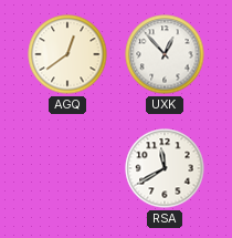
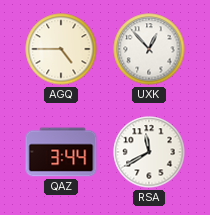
AGQ: 12:39 -> 4:45 (61, 49)
QAZ: none -> 3:44 (61, 152)
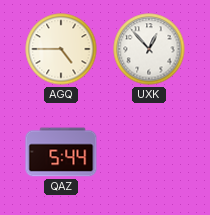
QAZ: 3:44 -> 5:44 (61, 152)
RSA: 11:40 -> none (149, 152)
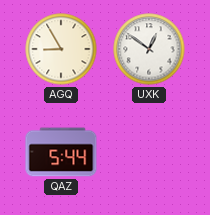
AGQ: 4:45 -> 8:55 (61, 49)
UXK: 12:53 -> 12:51 (149, 49)
